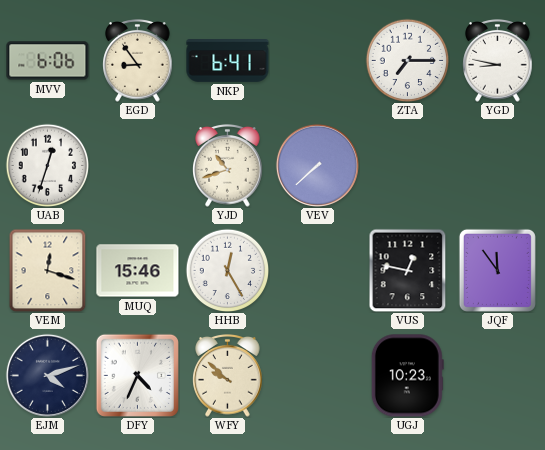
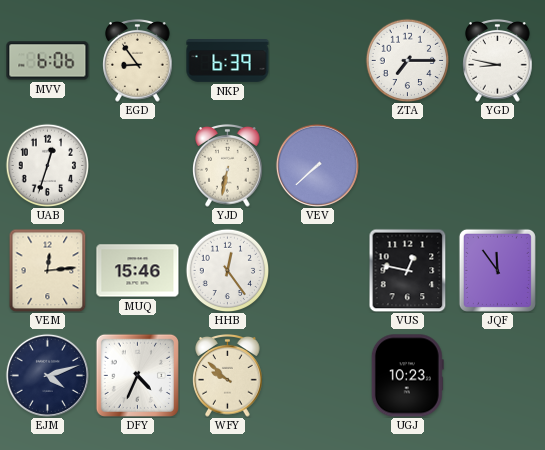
NKP: 6:41 -> 6:39 (228, 61)
YJD: 10:42 -> 6:32 (228, 166)
VEM: 12:18 -> 12:14 (48, 270)
HHB: 12:25 -> 12:24 (227, 270)
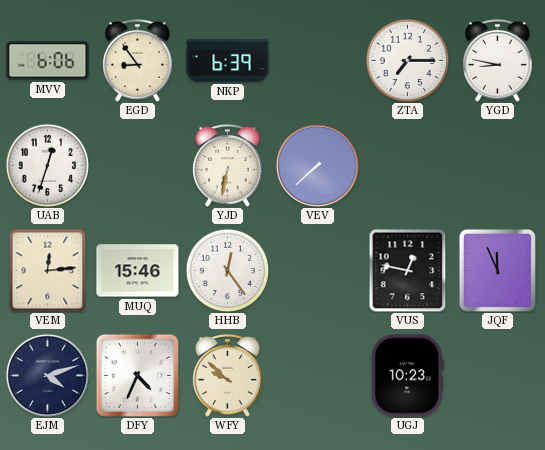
JQF: 11:54 -> 11:56 (497, 270)
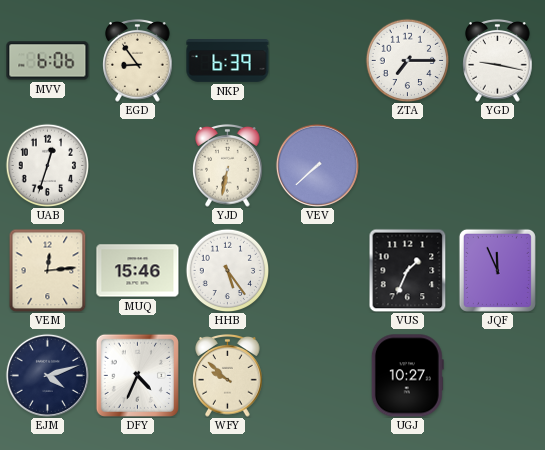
YGD: 8:47 -> 9:17 (498, 61)
HHB: 12:24 -> 5:24 (227, 270)
VUS: 12:47 -> 1:34 (408, 270)
UGJ: 10:23 -> 10:27 (407, 376)
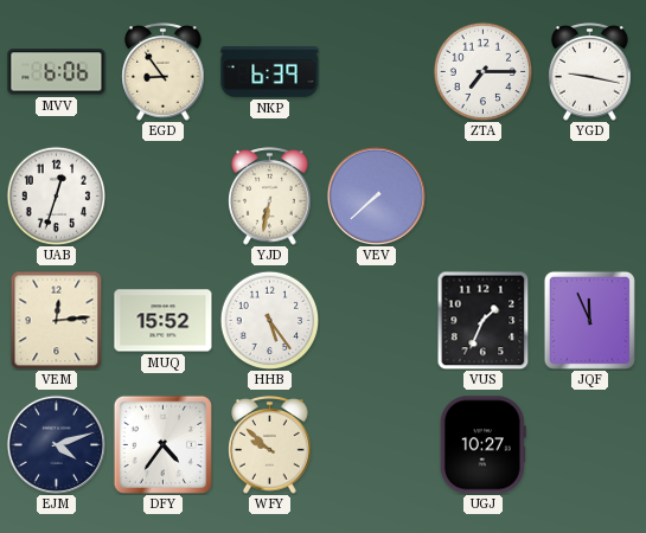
MUQ: 15:46 -> 15:52 (164, 321)
DFY: 4:34 -> 4:36 (162, 444)
